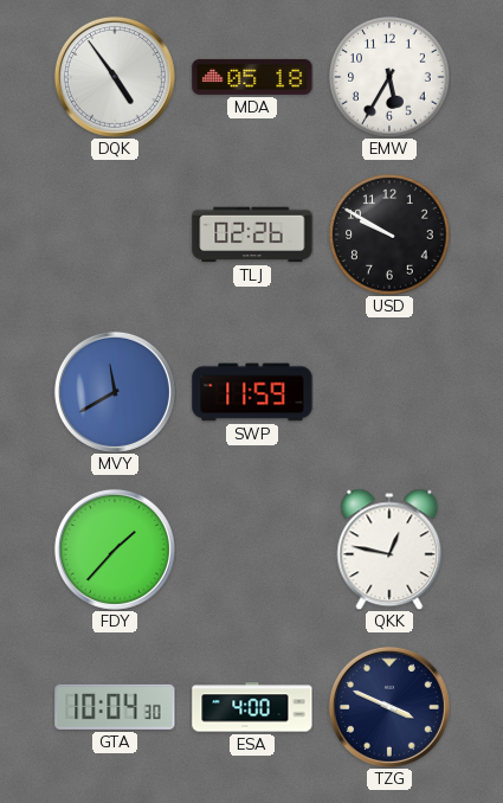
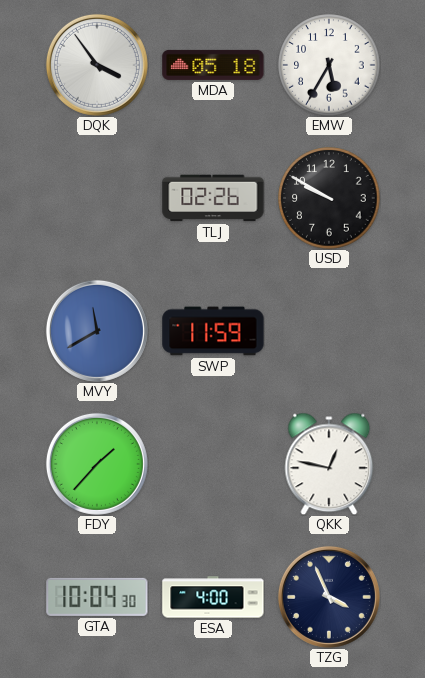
DQK: 4:54 -> 3:54 (97, 65)
TZG: 3:49 -> 3:56 (329, 597)
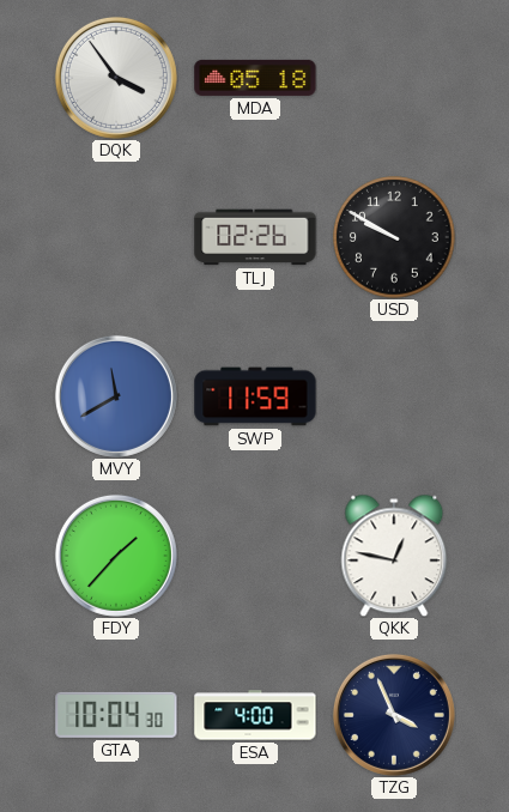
EMW: 5:35 -> none (329, 65)
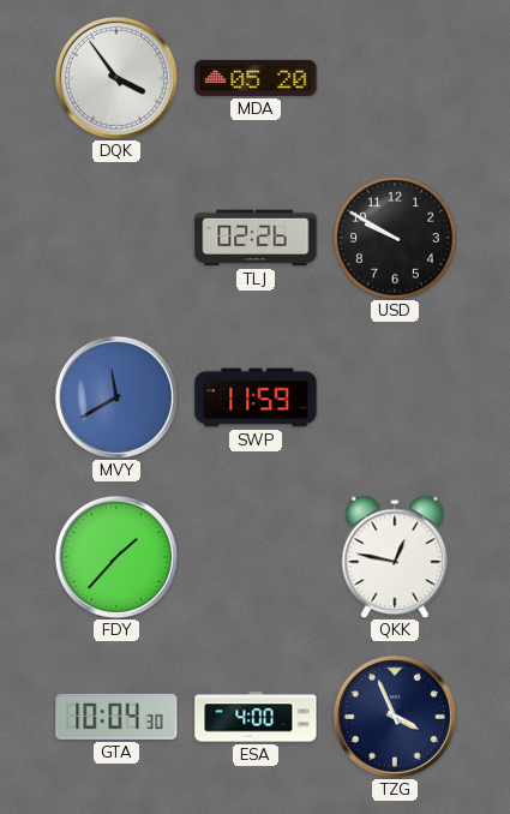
MDA: 05:18 -> 05:20 (256, 78)
